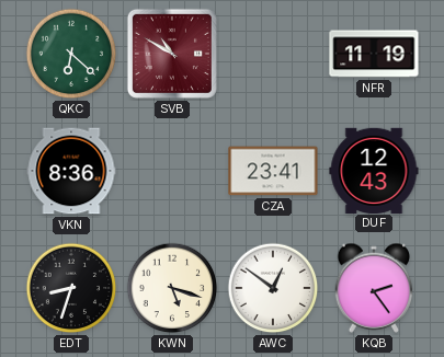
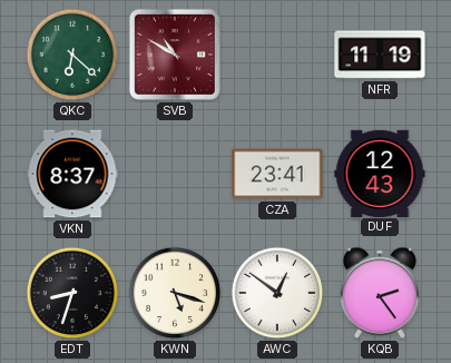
VKN: 8:36 -> 8:37 (72, 174)
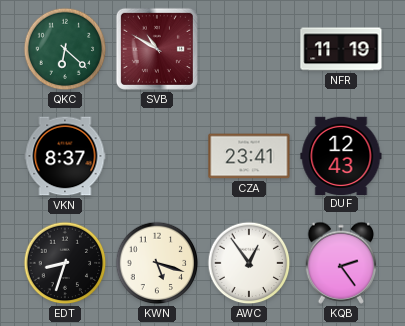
AWC: 12:51 -> 12:54 (249, 263)
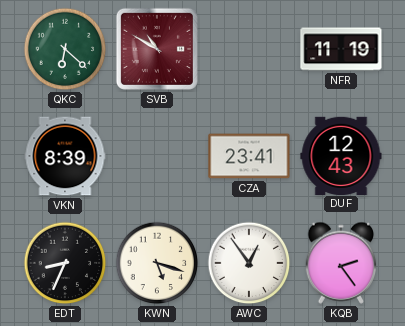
VKN: 8:37 -> 8:39 (65, 156)
EDT: 8:33 -> 8:34 (65, 263)
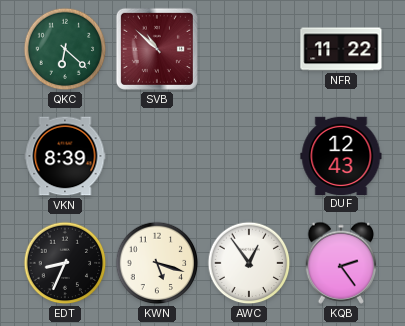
SVB: 10:50 -> 10:52 (157, 49)
NFR: 11:19 -> 11:22 (341, 49)
CZA: 23:41 -> none (249, 156)
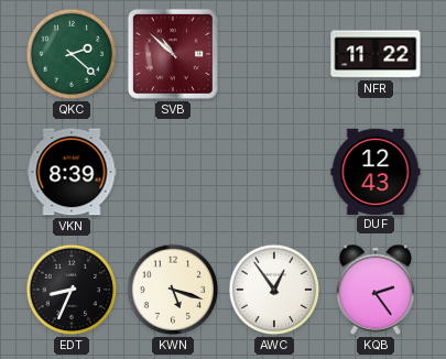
QKC: 6:22 -> 2:22 (72, 54)
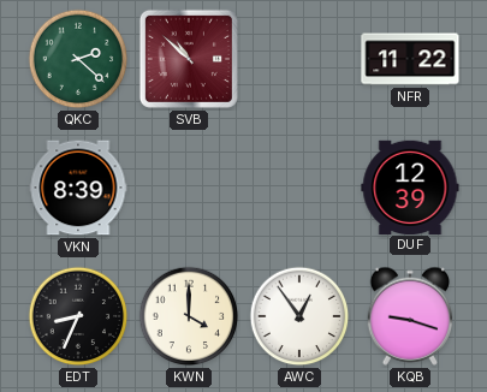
DUF: 12:43 -> 12:39 (410, 186)
KWN: 5:18 -> 4:00 (189, 316)
KQB: 2:24 -> 9:18 (410, 316)
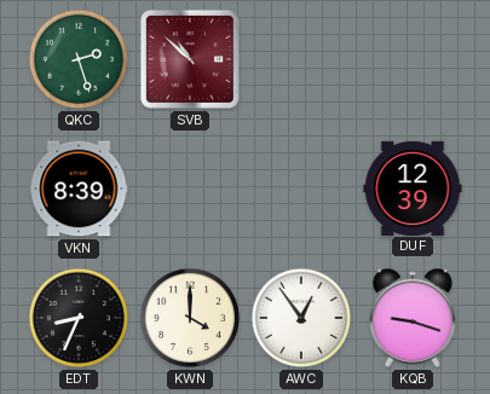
QKC: 2:22 -> 2:27 (79, 59)
NFR: 11:22 -> none (410, 59)
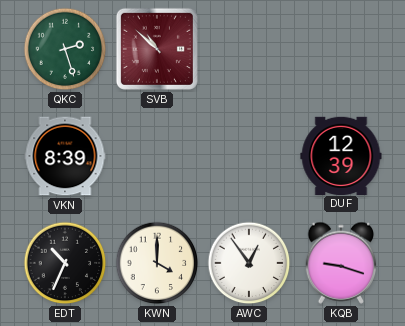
EDT: 8:34 -> 10:34 (65, 263)
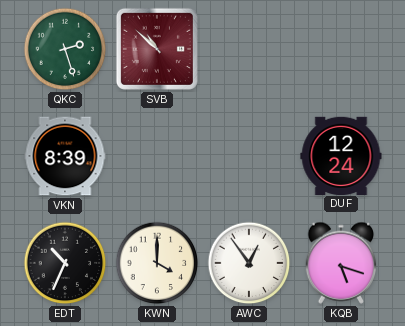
DUF: 12:39 -> 12:24 (341, 155)
KQB: 9:18 -> 5:18 (341, 263)
